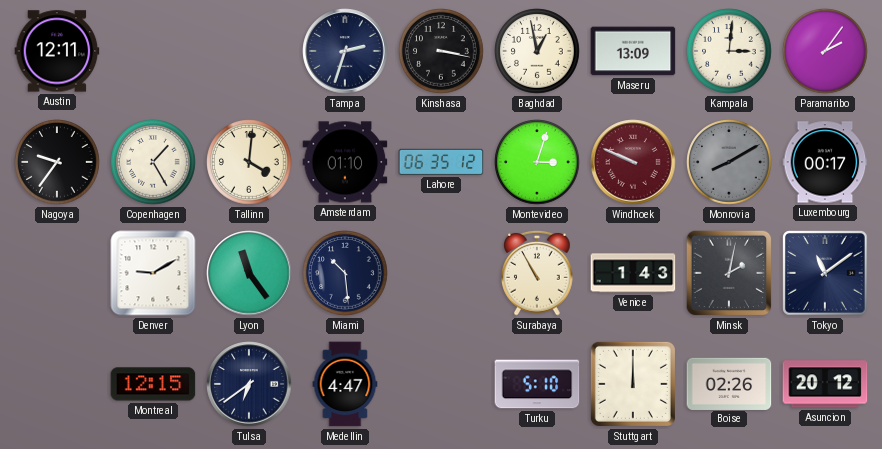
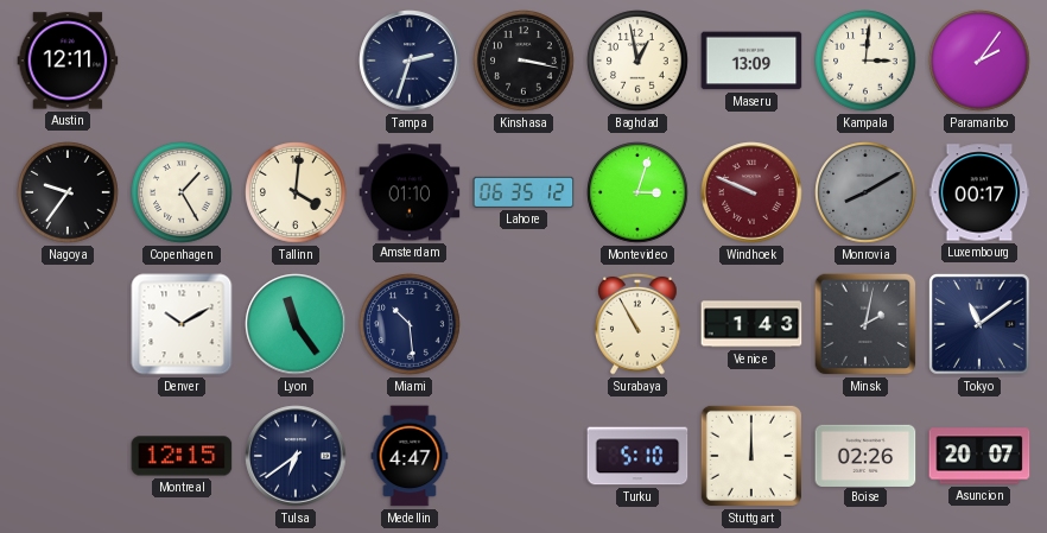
Denver: 9:10 -> 10:10 (182, 324)
Asuncion: 20:12 -> 20:07 (979, 456)
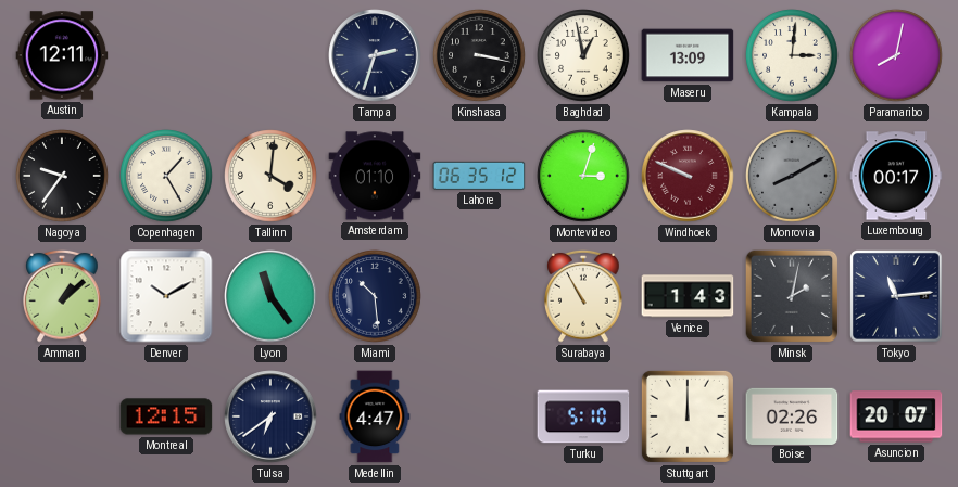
Paramaribo: 2:06 -> 8:02 (896, 55)
Amman: none -> 1:08 (62, 296)
Tokyo: 11:09 -> 11:14 (897, 297)
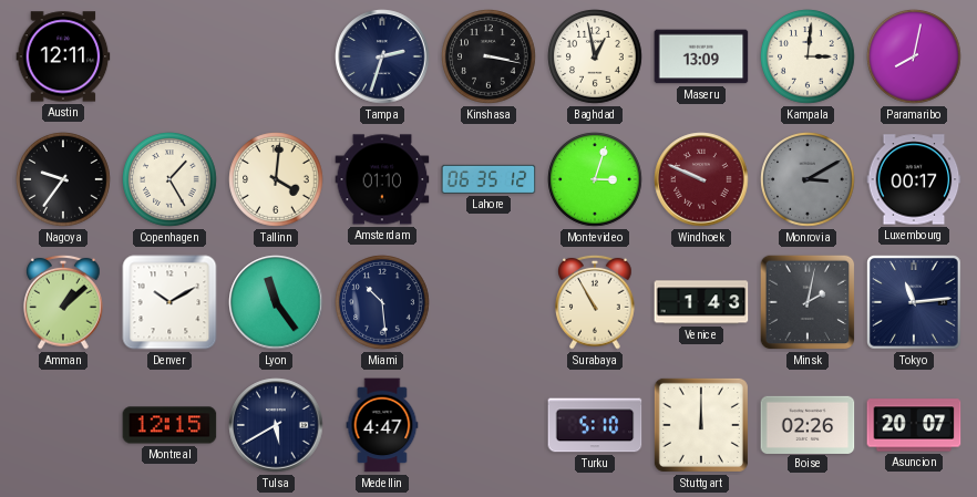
Monrovia: 8:10 -> 3:10 (808, 179)
Tulsa: 6:39 -> 5:40 (276, 425)
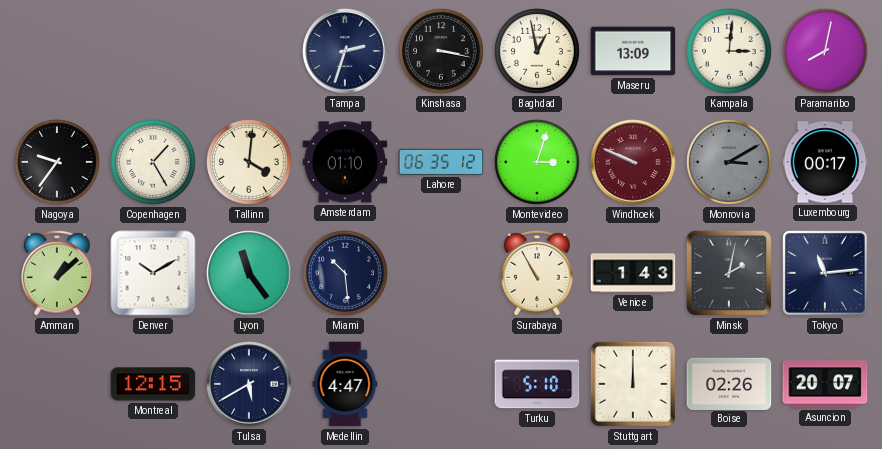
Austin: 12:11 -> none (63, 56)
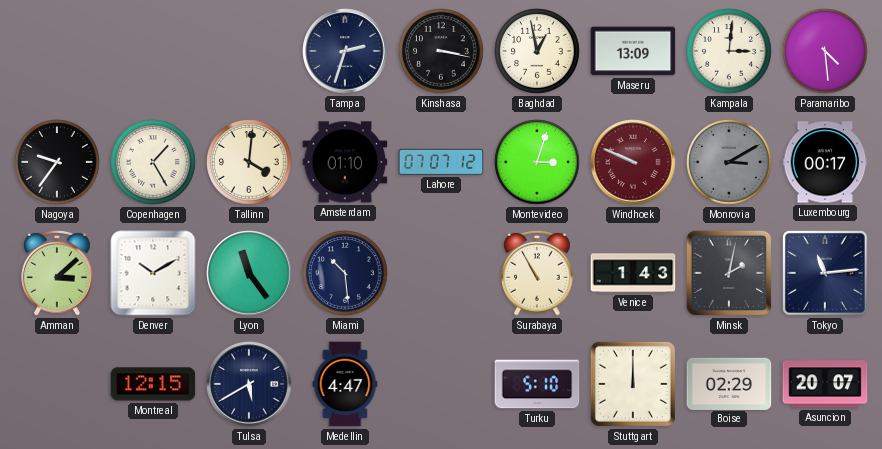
Paramaribo: 8:02 -> 4:29 (825, 51)
Lahore: 06:35 -> 07:07 (441, 162)
Amman: 1:08 -> 3:08 (57, 273)
Boise: 02:26 -> 02:29 (729, 383)
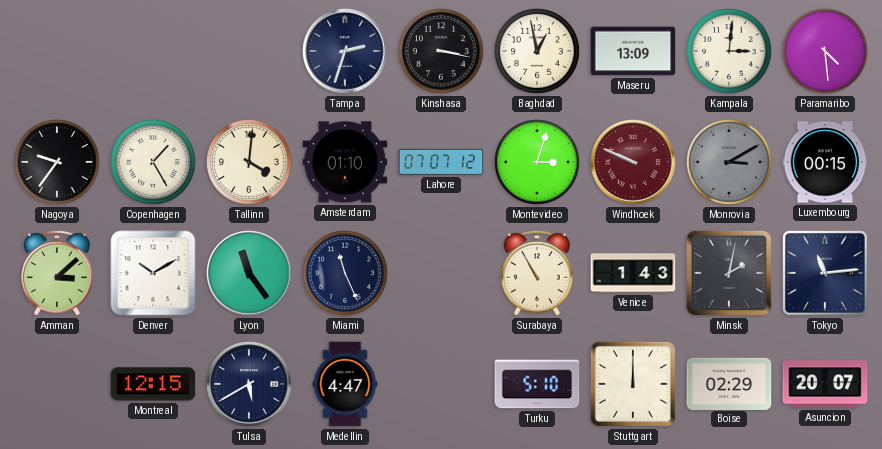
Luxembourg: 00:17 -> 00:15 (825, 162)
Miami: 10:29 -> 11:26 (345, 273)
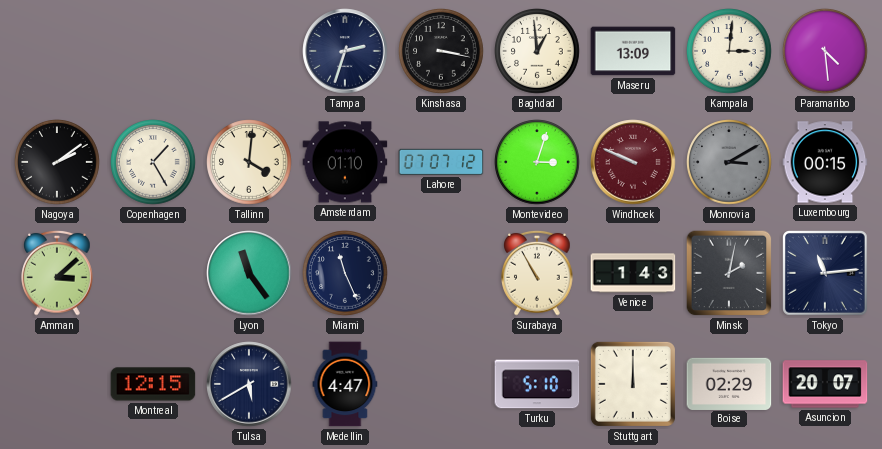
Baghdad: 12:58 -> 12:59 (537, 51)
Nagoya: 9:36 -> 2:09 (57, 162)
Denver: 10:10 -> none (153, 273)
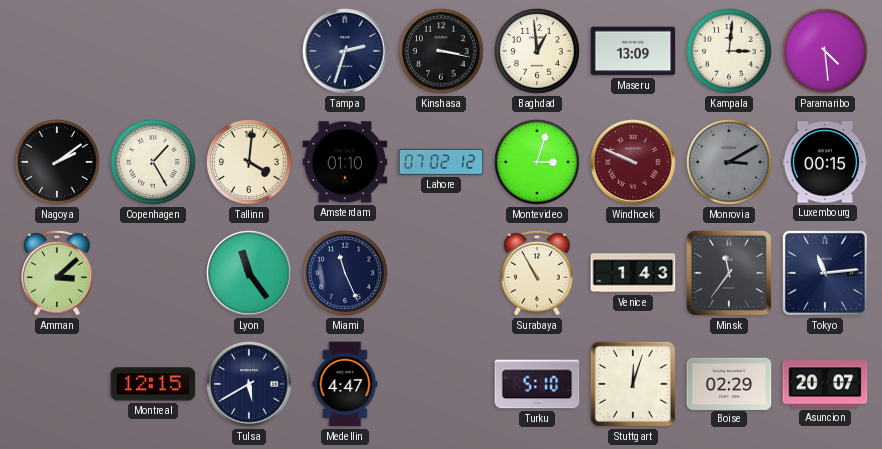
Lahore: 07:07 -> 07:02 (441, 162)
Minsk: 2:02 -> 11:36 (729, 273)
Stuttgart: 12:00 -> 12:03 (633, 384)
